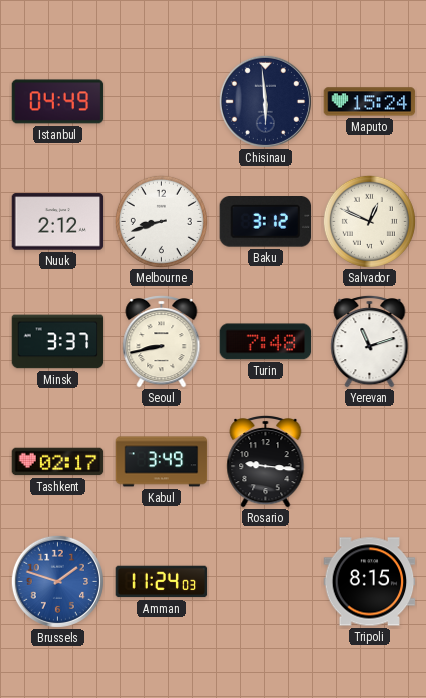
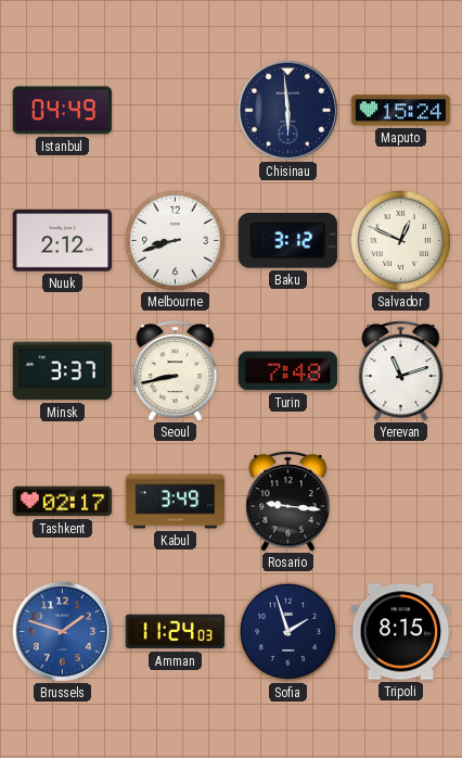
Sofia: none -> 1:57 (287, 631)
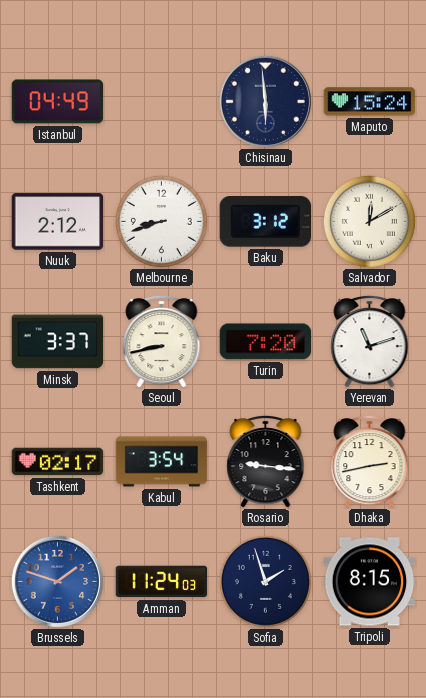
Salvador: 12:49 -> 12:10 (369, 221)
Turin: 7:48 -> 7:20 (266, 342)
Kabul: 3:49 -> 3:54 (162, 462)
Dhaka: none -> 2:43 (370, 461)
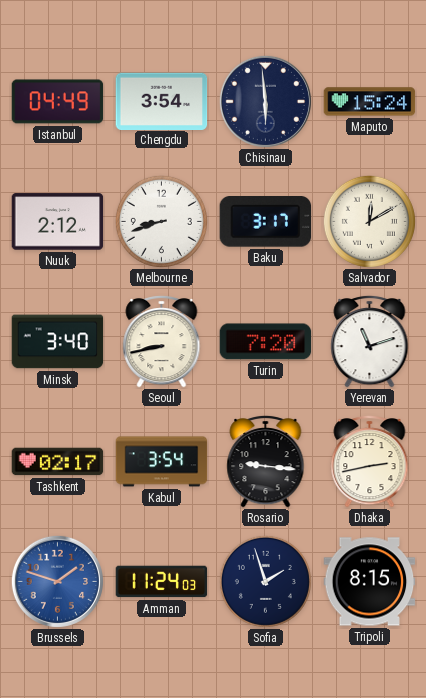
Chengdu: none -> 3:54 (162, 101)
Baku: 3:12 -> 3:17 (266, 222)
Minsk: 3:37 -> 3:40 (58, 342)
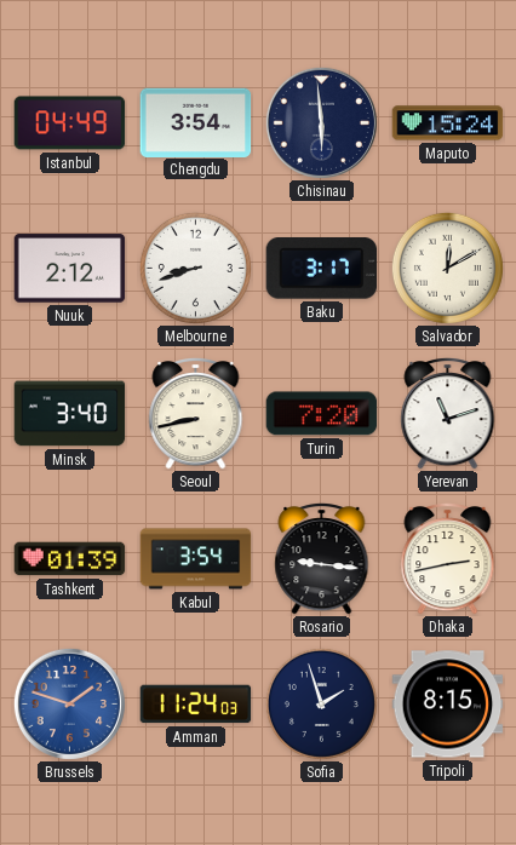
Tashkent: 02:17 -> 01:39 (70, 559)
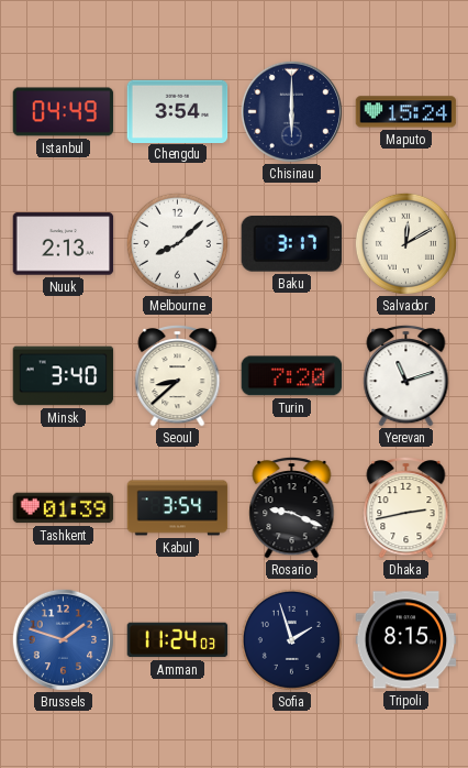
Chisinau: 5:59 -> 6:00 (291, 111)
Nuuk: 2:12 -> 2:13 (64, 244)
Melbourne: 8:42 -> 8:08 (177, 243)
Seoul: 8:43 -> 8:38 (178, 375)
Rosario: 9:16 -> 9:19 (292, 507)
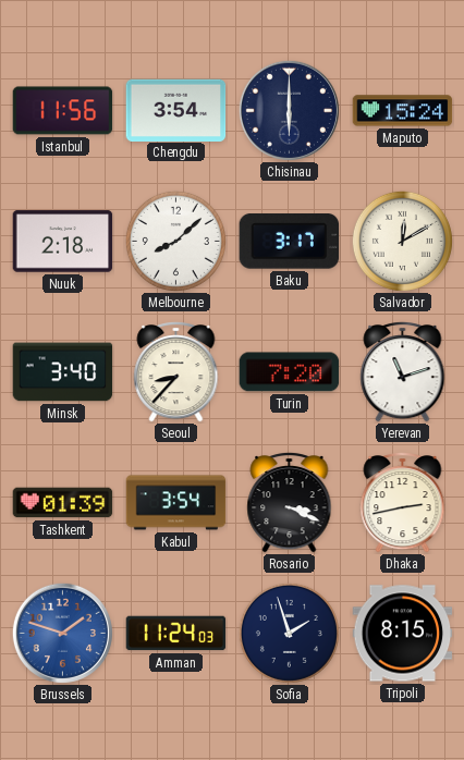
Istanbul: 04:49 -> 11:56 (63, 111)
Nuuk: 2:13 -> 2:18 (63, 242)
Seoul: 8:38 -> 8:37 (176, 371)
Rosario: 9:19 -> 3:19 (290, 502)
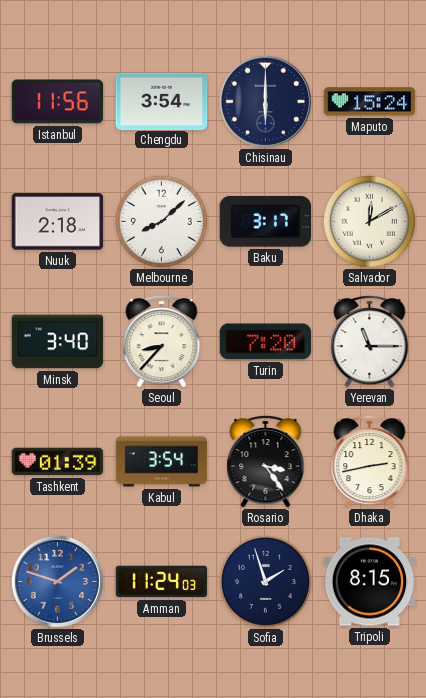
Yerevan: 11:12 -> 11:15 (370, 341)
Rosario: 3:19 -> 3:24 (266, 461)
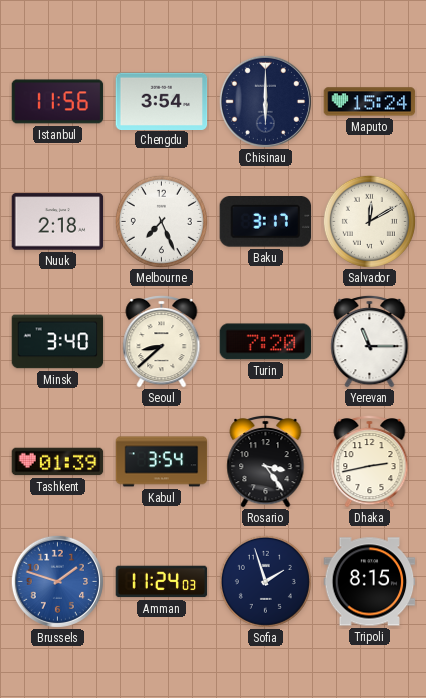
Melbourne: 8:08 -> 7:26 (161, 221)
Seoul: 8:37 -> 8:38 (162, 341)
